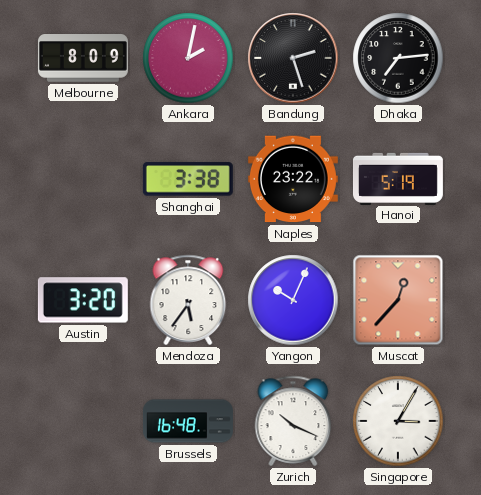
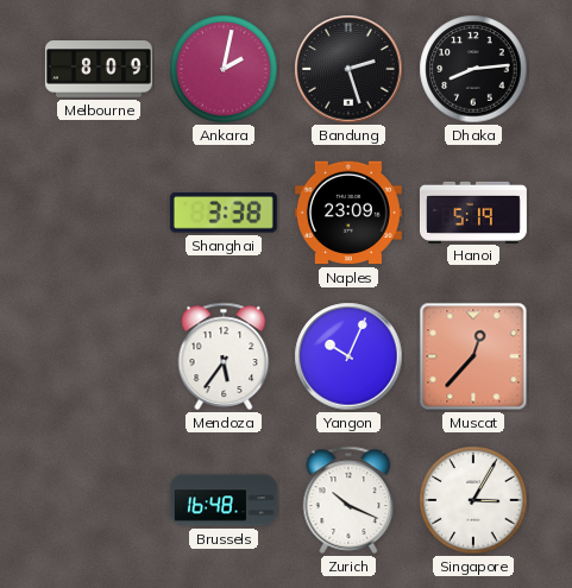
Dhaka: 7:14 -> 8:14 (473, 69)
Naples: 23:22 -> 23:09 (348, 213)
Austin: 3:20 -> none (83, 300)
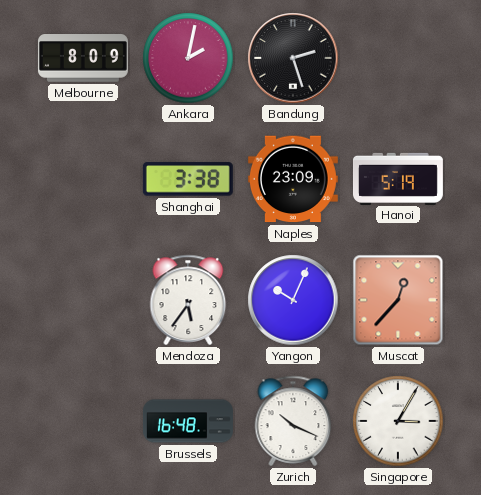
Dhaka: 8:14 -> none (473, 69)
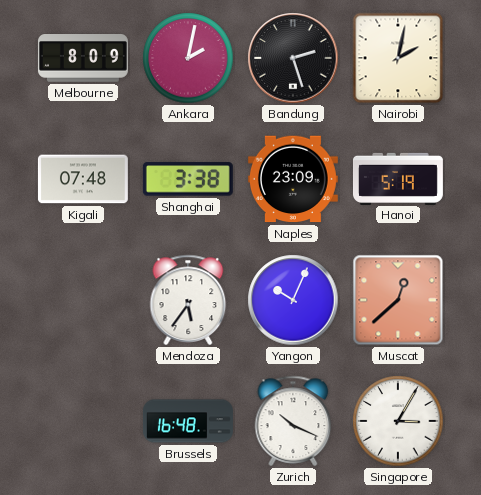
Nairobi: none -> 2:02 (398, 58)
Kigali: none -> 07:48 (83, 179)
Muscat: 12:37 -> 12:38 (398, 300)
